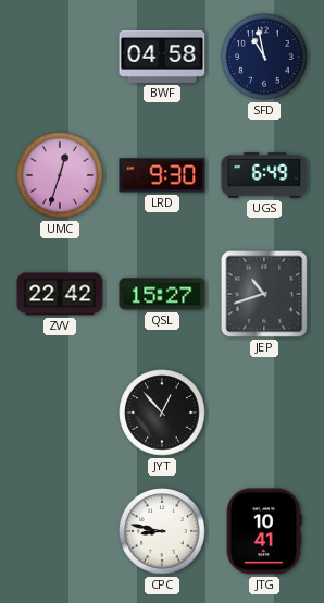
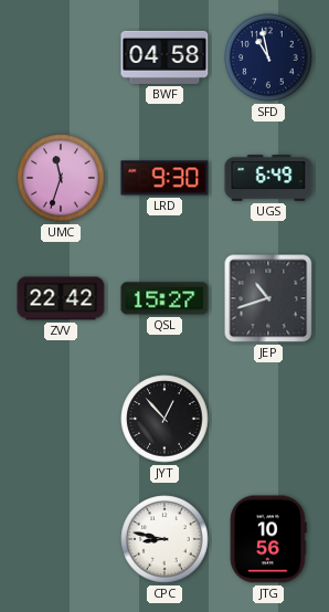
UMC: 12:33 -> 11:33 (61, 178)
JTG: 10:41 -> 10:56 (268, 539)
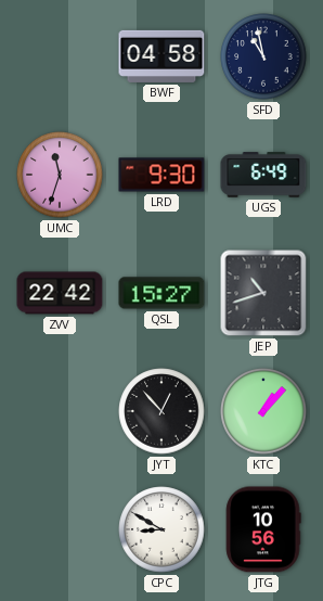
KTC: none -> 1:07 (263, 411)
CPC: 8:47 -> 8:50 (161, 529)
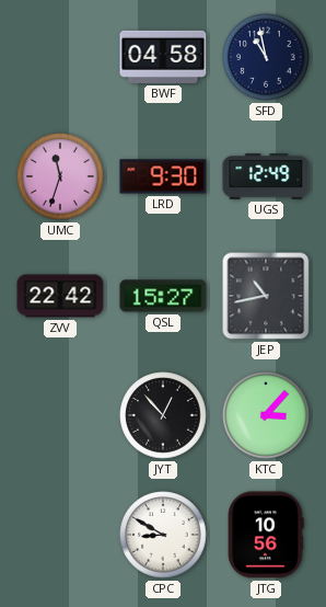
UGS: 6:49 -> 12:49 (266, 176)
JEP: 10:42 -> 10:43 (266, 296)
KTC: 1:07 -> 3:07 (266, 415)
